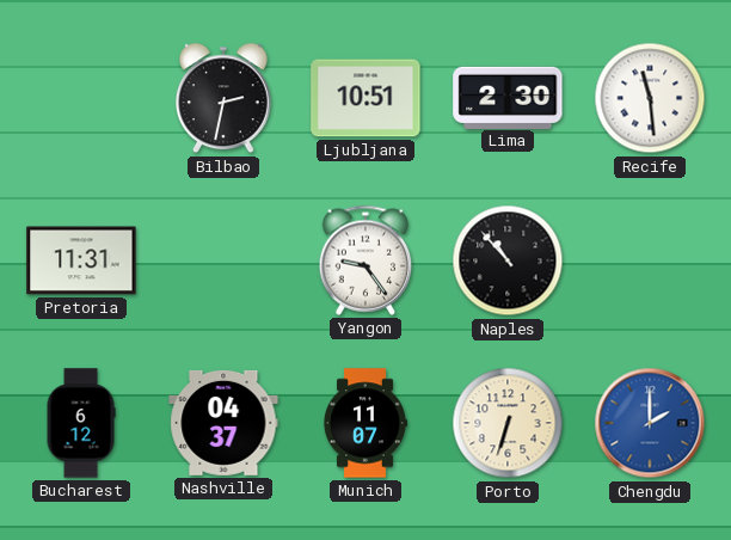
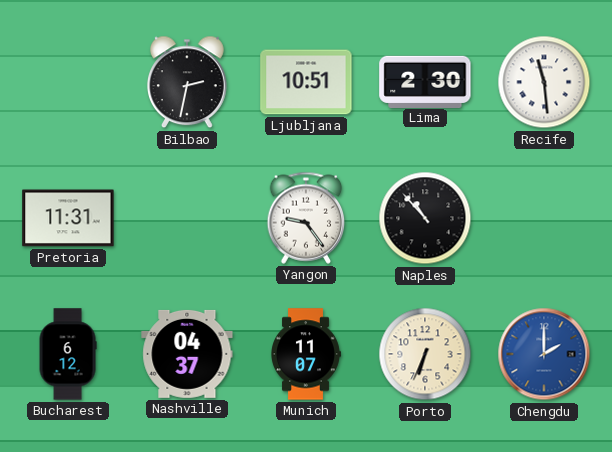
Porto: 6:33 -> 6:34 (425, 354)
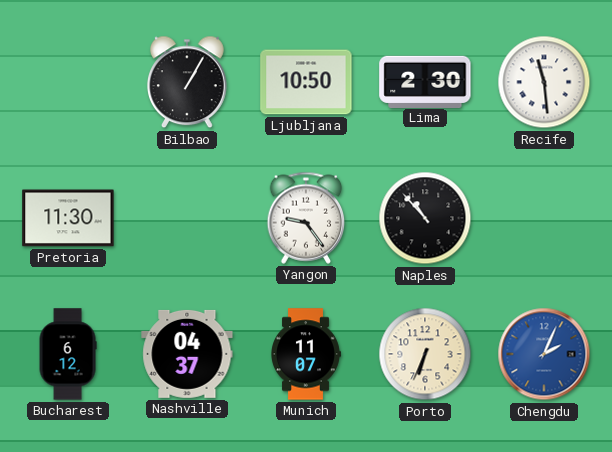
Bilbao: 2:32 -> 1:05 (187, 82)
Ljubljana: 10:51 -> 10:50 (306, 82)
Pretoria: 11:31 -> 11:30 (68, 218)
Chengdu: 2:00 -> 2:04 (544, 354)
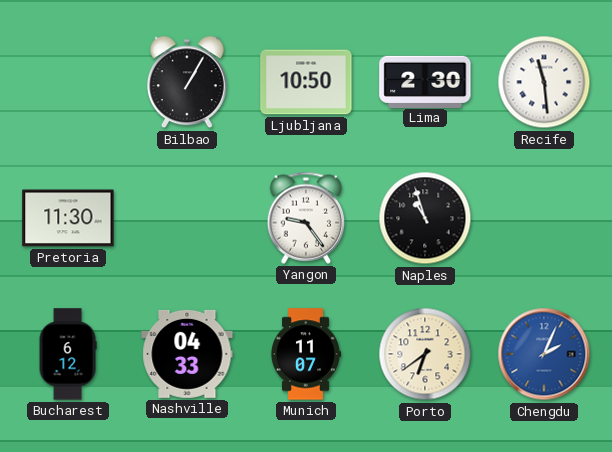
Naples: 10:53 -> 10:57 (425, 218)
Nashville: 04:37 -> 04:33 (187, 354)
Porto: 6:34 -> 6:39 (425, 354)
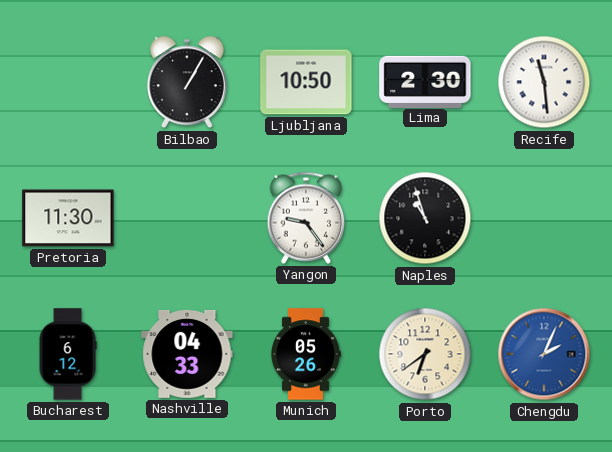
Munich: 11:07 -> 05:26 (306, 354)
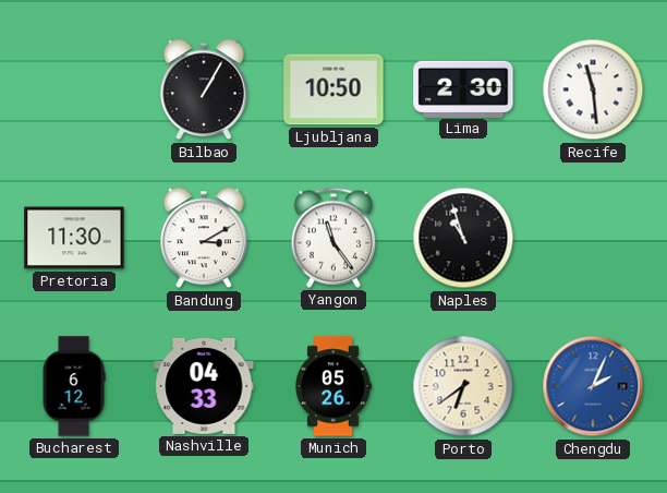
Bandung: none -> 3:10 (204, 238)
Yangon: 9:24 -> 11:24 (333, 238)
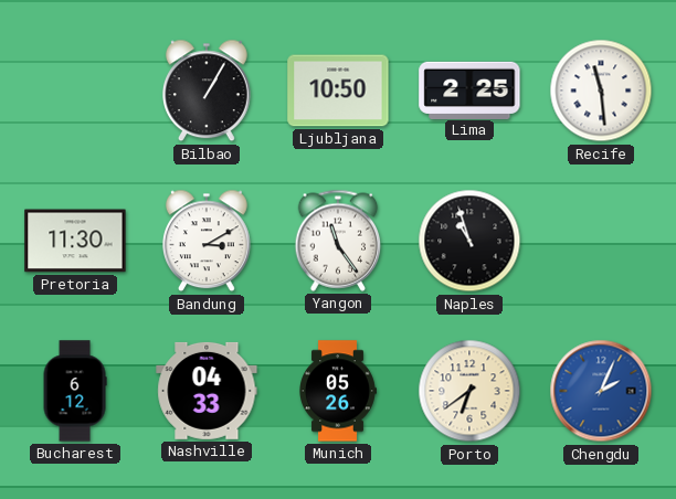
Lima: 2:30 -> 2:25 (469, 89)
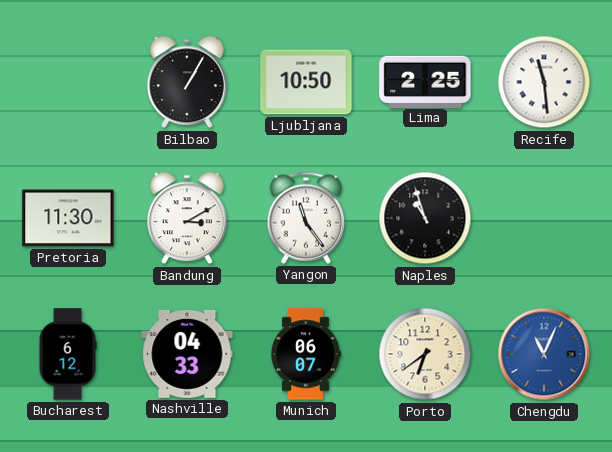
Munich: 05:26 -> 06:07 (306, 354)
Chengdu: 2:04 -> 11:04 (544, 354)
